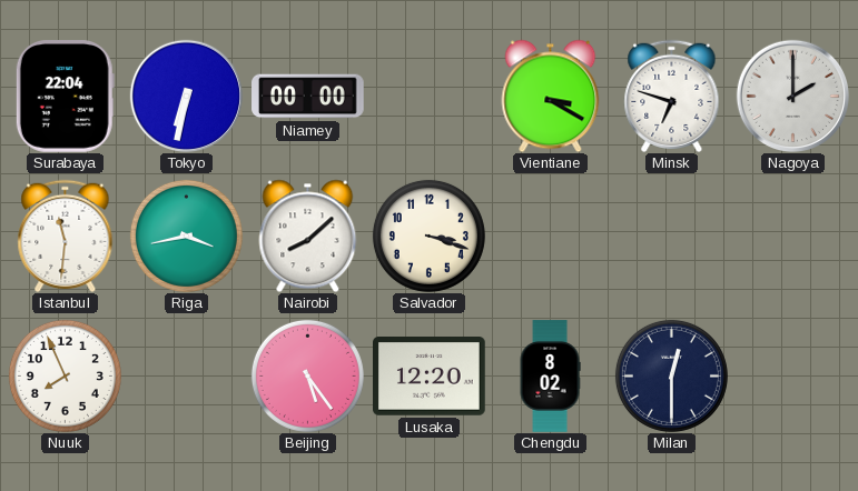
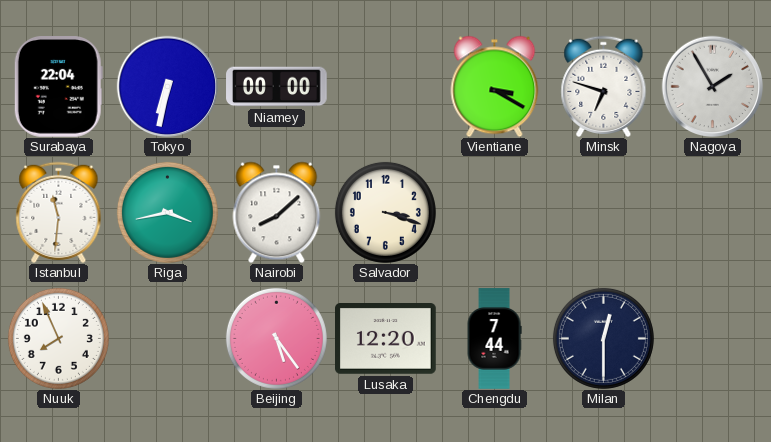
Nagoya: 2:00 -> 1:55 (712, 86)
Chengdu: 8:02 -> 7:44 (494, 339)
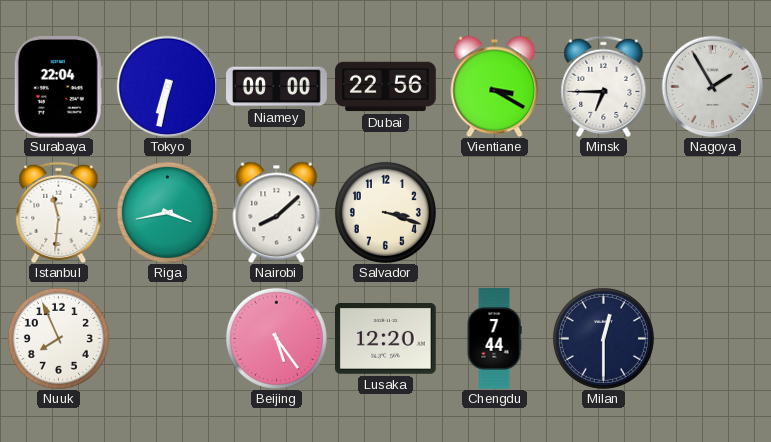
Dubai: none -> 22:56 (386, 87)
Minsk: 6:48 -> 6:45 (604, 86)
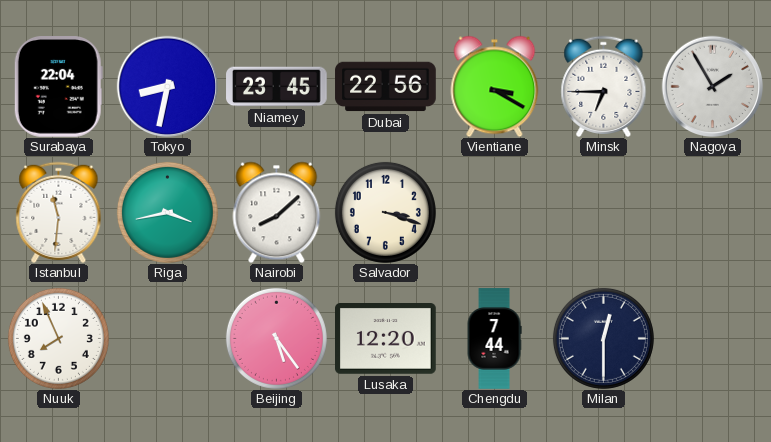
Tokyo: 6:32 -> 8:32 (167, 86)
Niamey: 00:00 -> 23:45 (277, 87)
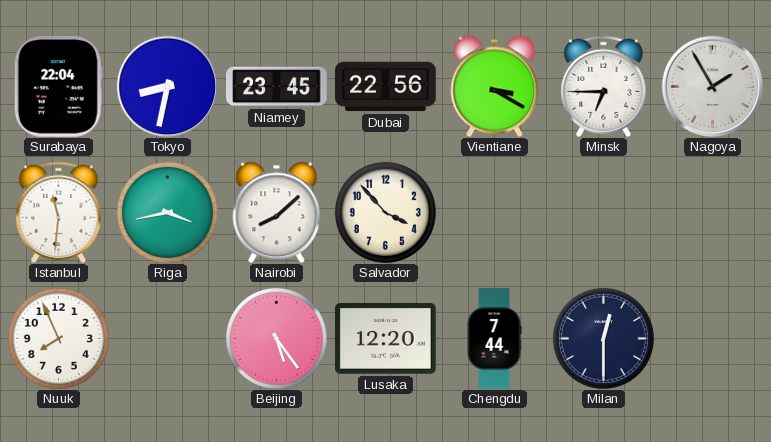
Salvador: 3:18 -> 3:53 (385, 212)
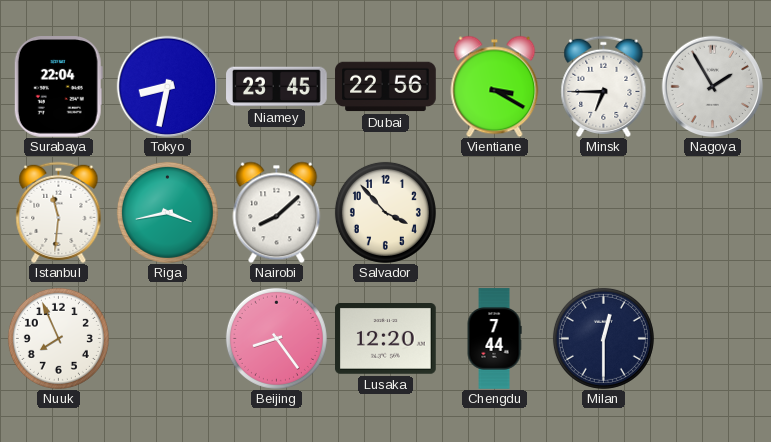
Beijing: 5:24 -> 8:24 (276, 338)
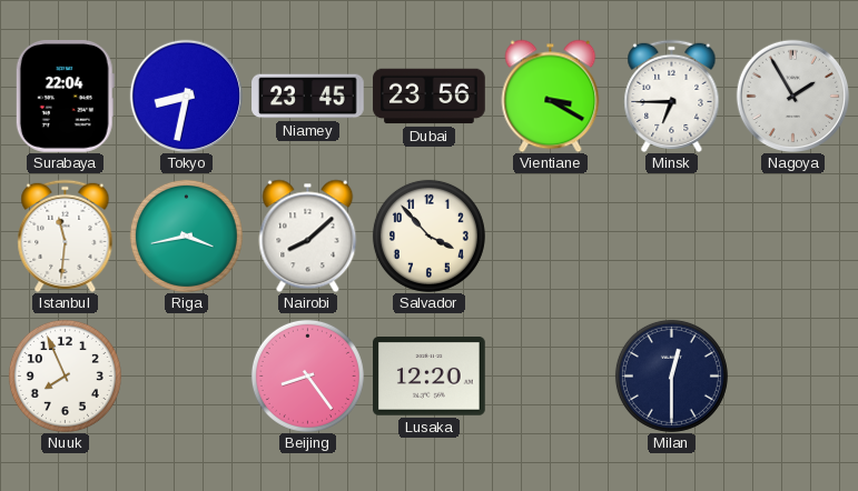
Dubai: 22:56 -> 23:56 (430, 97)
Chengdu: 7:44 -> none (494, 339)
